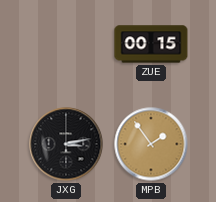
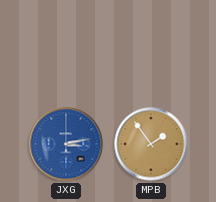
ZUE: 00:15 -> none (151, 44)
JXG dial: black -> blue (66, 144)
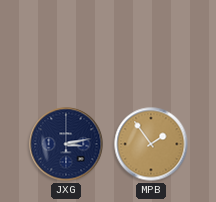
JXG dial: blue -> navy (66, 144)
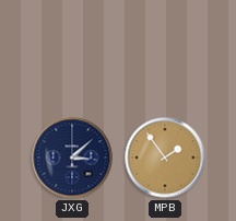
JXG: 3:13 -> 3:08 (72, 158)
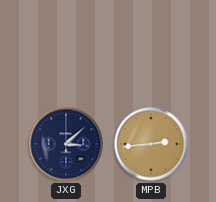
MPB: 1:54 -> 2:44 (151, 144)
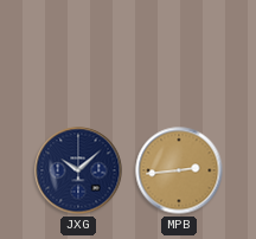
JXG: 3:08 -> 10:08 (78, 170)
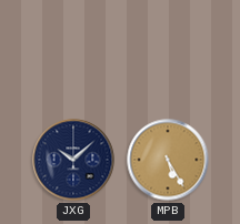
MPB: 2:44 -> 5:25 (168, 160)
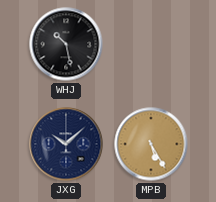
WHJ: none -> 10:28 (66, 44)
